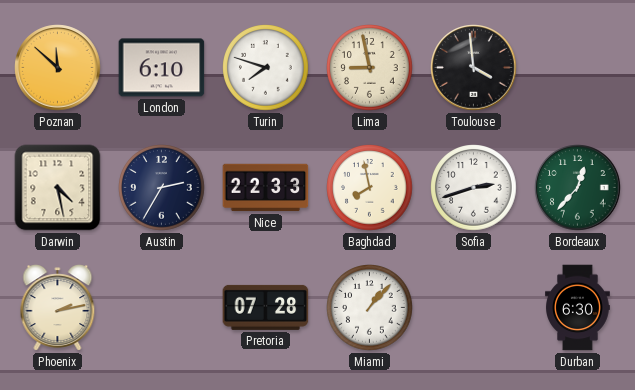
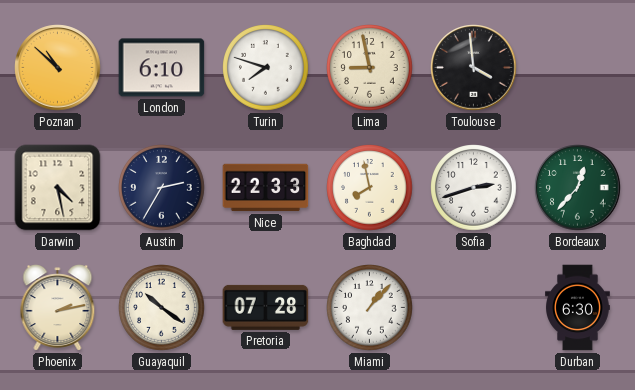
Poznan: 11:52 -> 10:52 (58, 68)
Guayaquil: none -> 10:21 (162, 308)
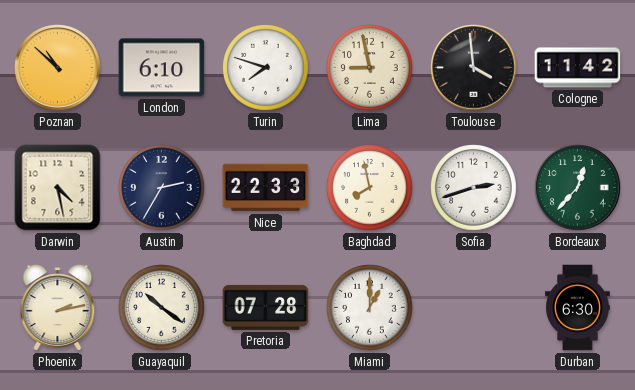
Cologne: none -> 11:42 (578, 68)
Miami: 1:07 -> 1:00 (370, 308)
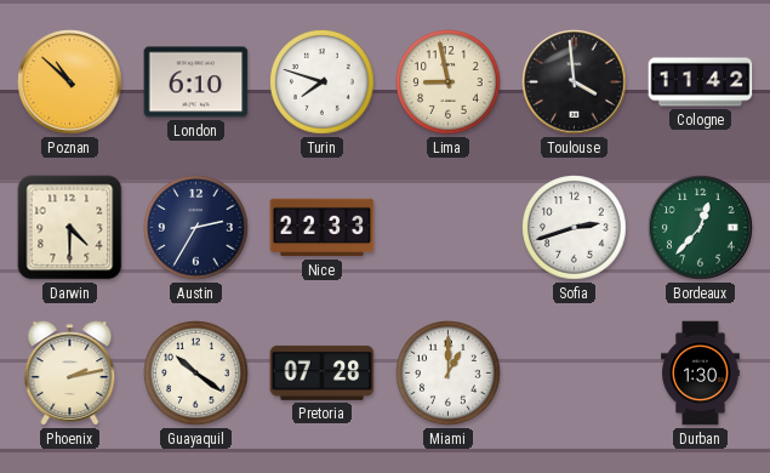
Darwin: 4:28 -> 4:30 (70, 228)
Baghdad: 7:58 -> none (370, 188)
Durban: 6:30 -> 1:30 (701, 374)
